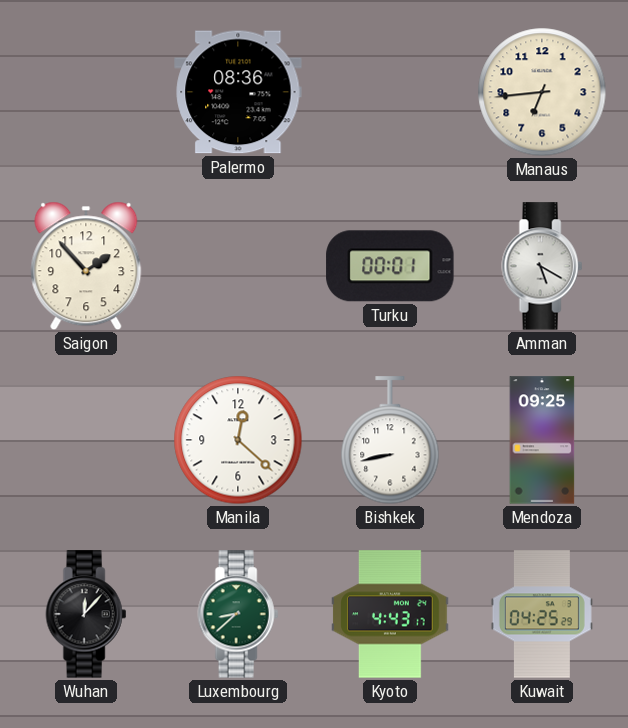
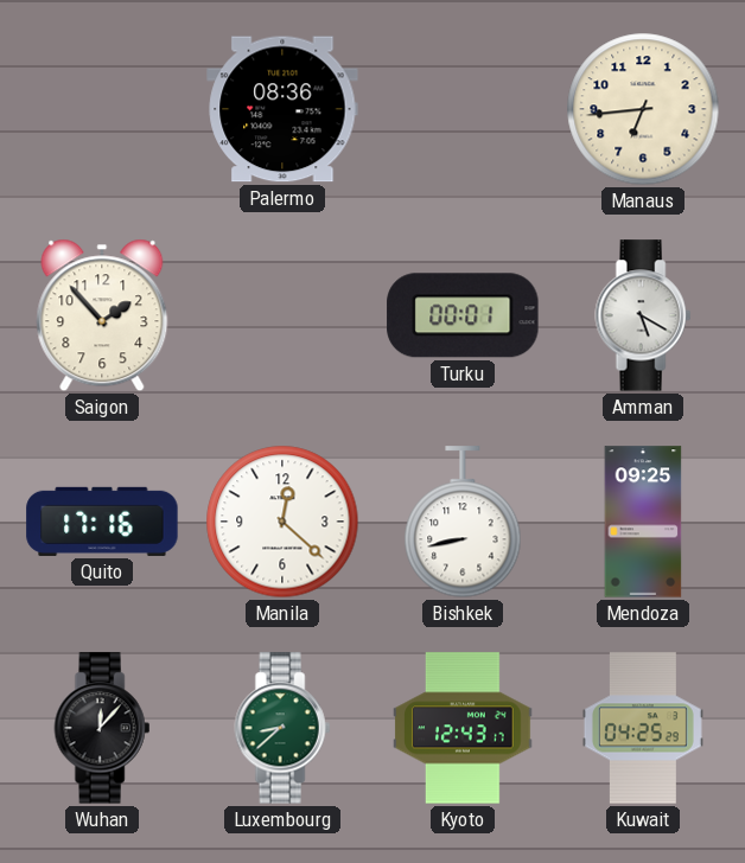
Quito: none -> 17:16 (102, 522)
Kyoto: 4:43 -> 12:43 (463, 728)
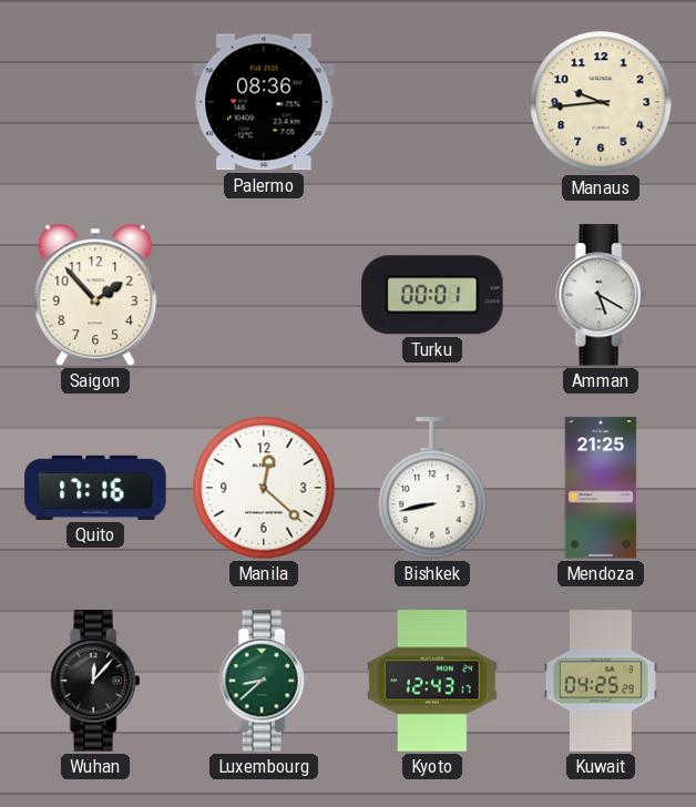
Manaus: 6:44 -> 9:44 (601, 102)
Mendoza: 09:25 -> 21:25 (601, 488)
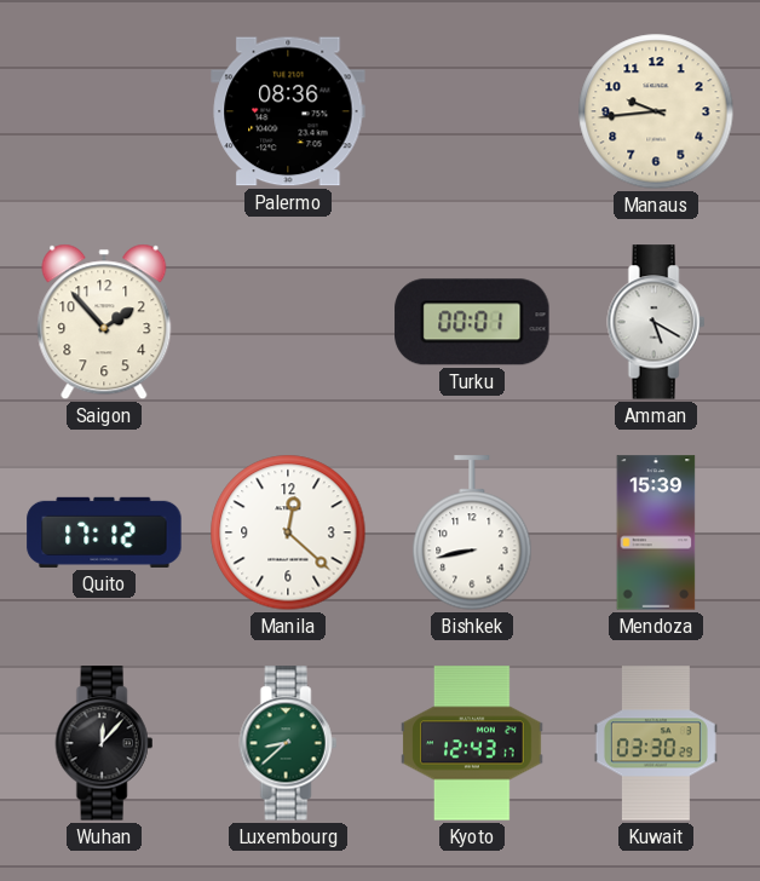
Quito: 17:16 -> 17:12 (104, 532)
Mendoza: 21:25 -> 15:39 (656, 532)
Kuwait: 04:25 -> 03:30 (656, 743)
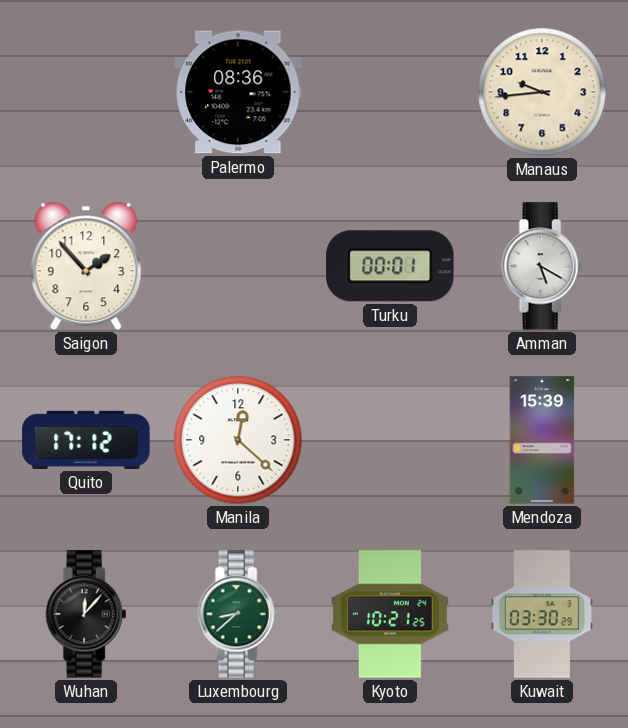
Bishkek: 8:43 -> none (472, 534)
Kyoto: 12:43 -> 10:21 (390, 614)
